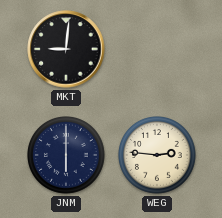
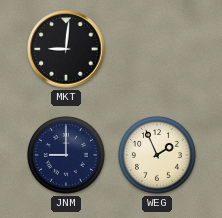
JNM: 6:00 -> 9:00 (67, 156)
WEG: 2:46 -> 1:56 (158, 156)
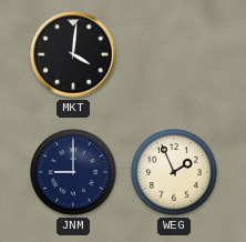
MKT: 9:01 -> 4:01 (73, 54)
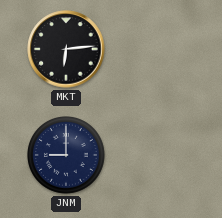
MKT: 4:01 -> 6:14 (66, 49)
WEG: 1:56 -> none (175, 173)
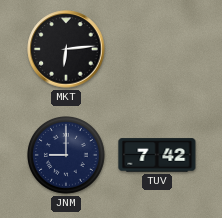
TUV: none -> 7:42 (157, 155)
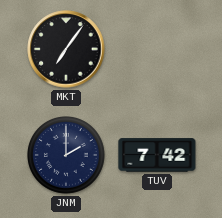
MKT: 6:14 -> 7:06 (66, 49)
JNM: 9:00 -> 2:00 (67, 156)
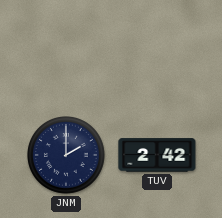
MKT: 7:06 -> none (66, 49)
TUV: 7:42 -> 2:42 (157, 155)
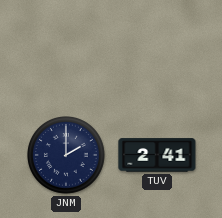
TUV: 2:42 -> 2:41 (157, 155)
